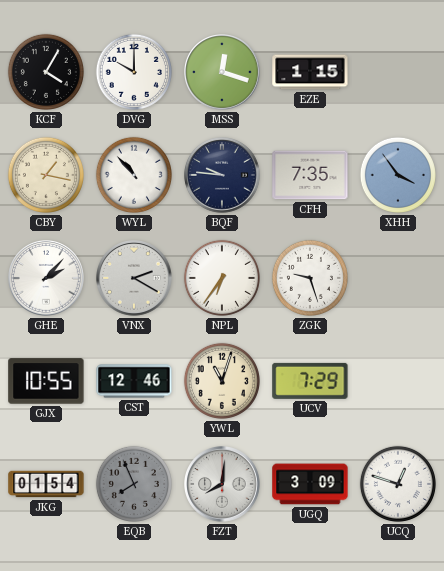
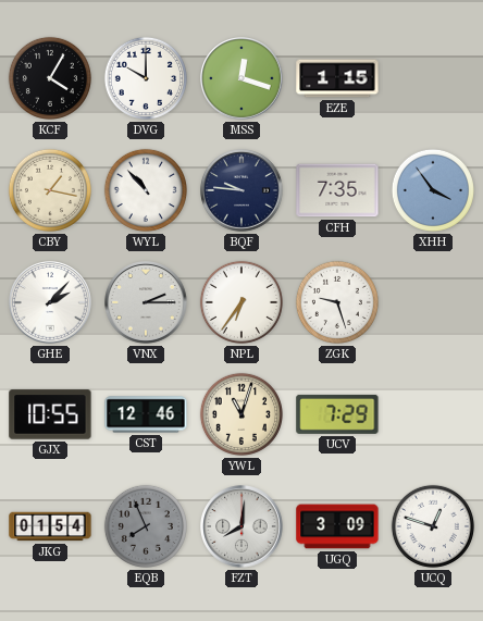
VNX: 2:20 -> 2:15 (146, 302)
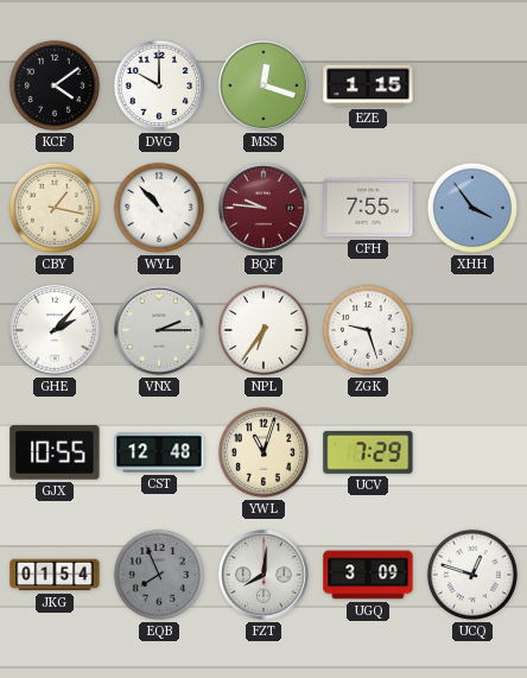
KCF: 4:05 -> 4:09 (55, 85)
BQF dial: navy -> burgundy (263, 208)
CFH: 7:35 -> 7:55 (368, 208)
CST: 12:46 -> 12:48 (159, 452)
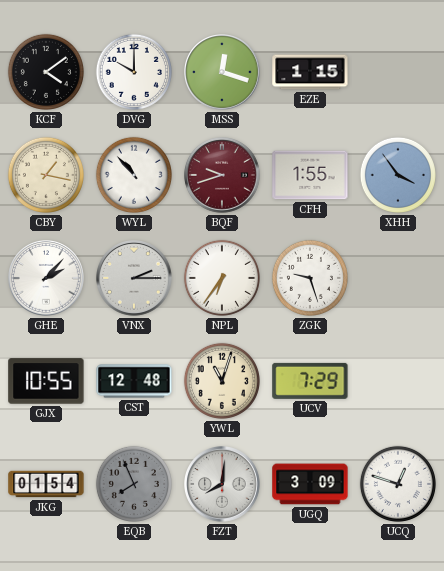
BQF: 9:46 -> 9:42 (222, 175)
CFH: 7:55 -> 1:55 (310, 175)
